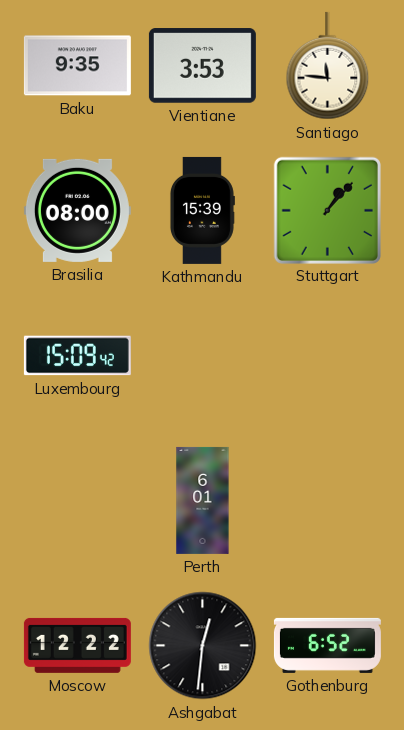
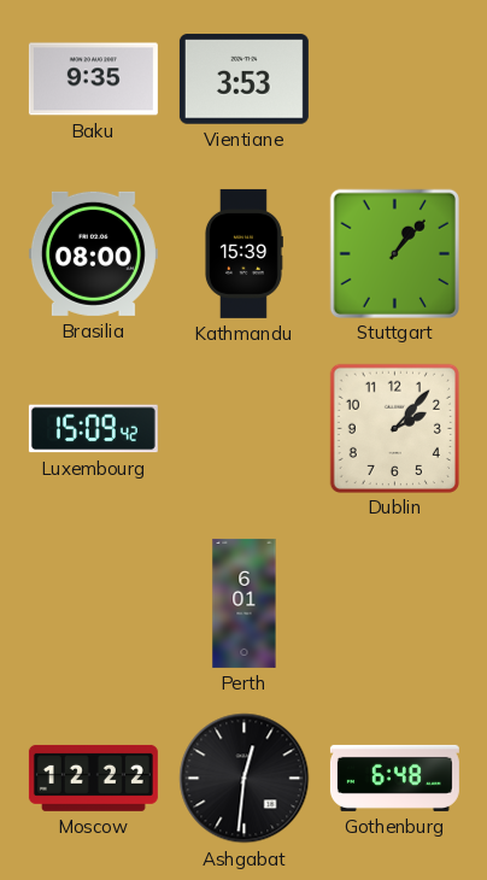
Santiago: 11:46 -> none (328, 66)
Dublin: none -> 2:07 (394, 428)
Gothenburg: 6:52 -> 6:48 (394, 778)
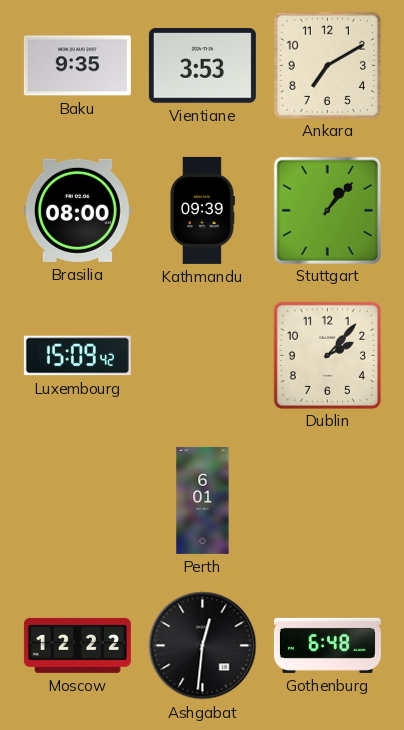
Ankara: none -> 7:10 (327, 65)
Kathmandu: 15:39 -> 09:39 (202, 210)
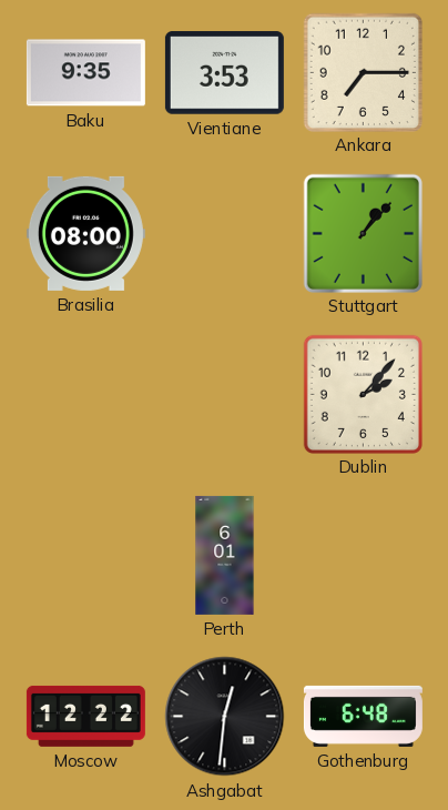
Ankara: 7:10 -> 7:15 (363, 72)
Kathmandu: 09:39 -> none (202, 210)
Luxembourg: 15:09 -> none (77, 356)
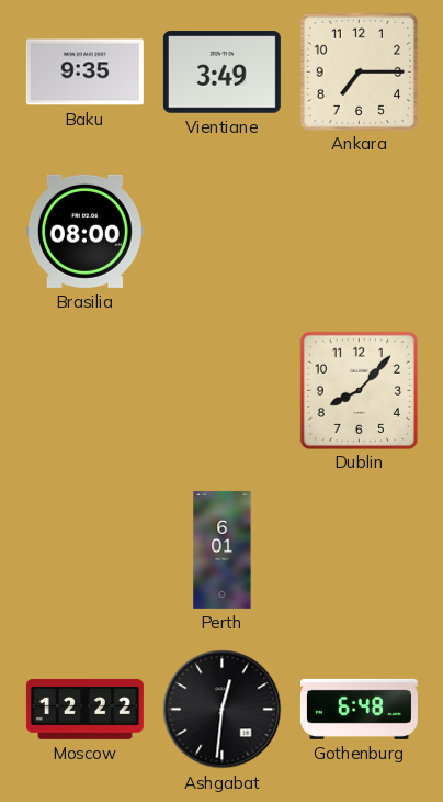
Vientiane: 3:53 -> 3:49 (222, 73)
Stuttgart: 1:07 -> none (363, 233)
Dublin: 2:07 -> 8:07 (359, 390)
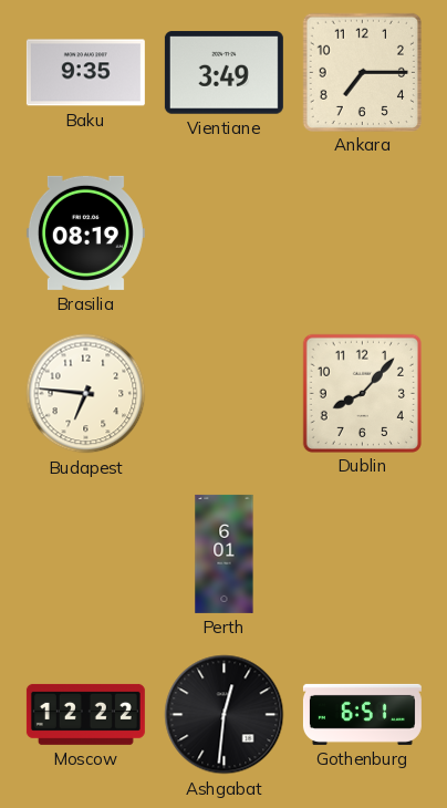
Brasilia: 08:00 -> 08:19 (85, 232)
Budapest: none -> 6:46 (86, 394)
Gothenburg: 6:48 -> 6:51 (362, 714)
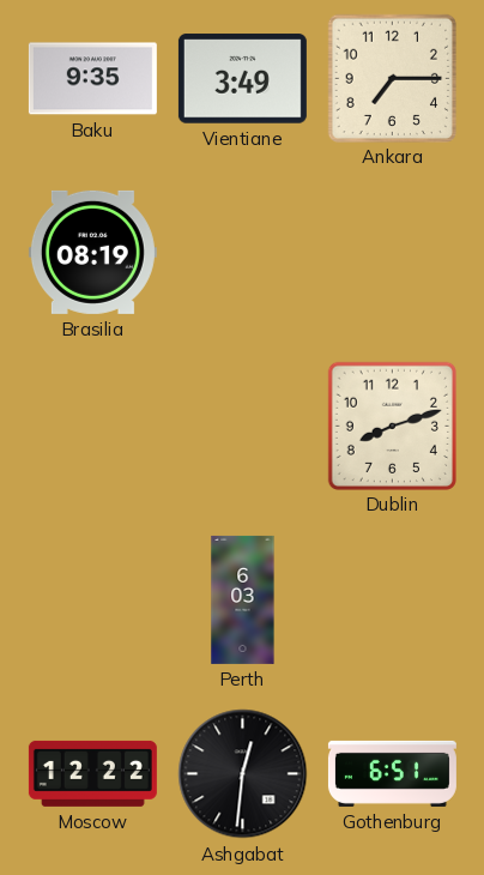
Budapest: 6:46 -> none (86, 394)
Dublin: 8:07 -> 8:12 (392, 426)
Perth: 6:01 -> 6:03 (243, 599)
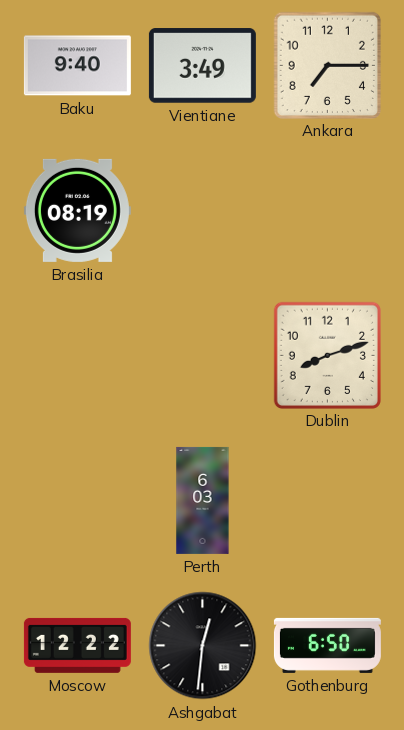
Baku: 9:35 -> 9:40 (77, 66)
Gothenburg: 6:51 -> 6:50 (327, 645)
